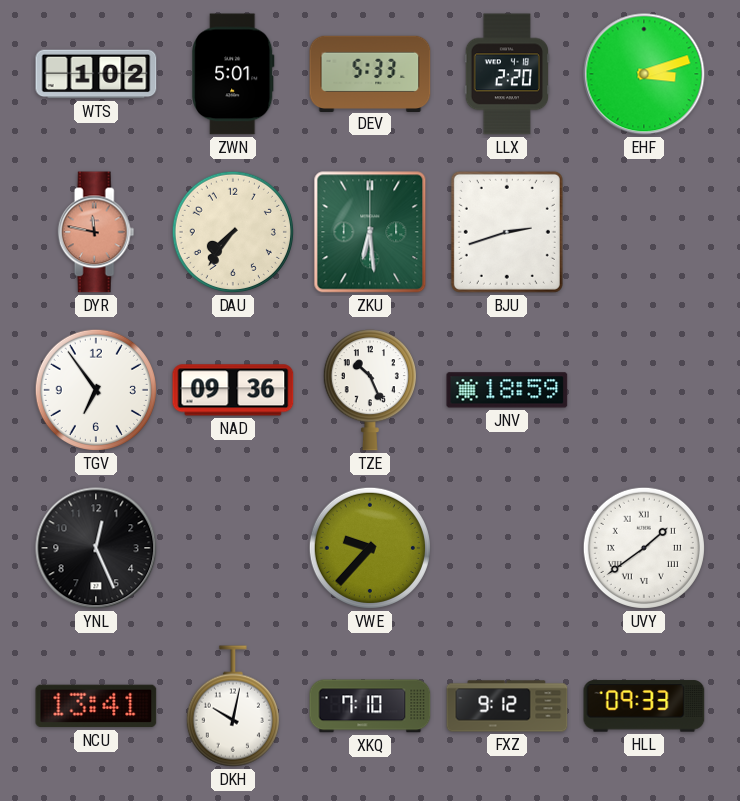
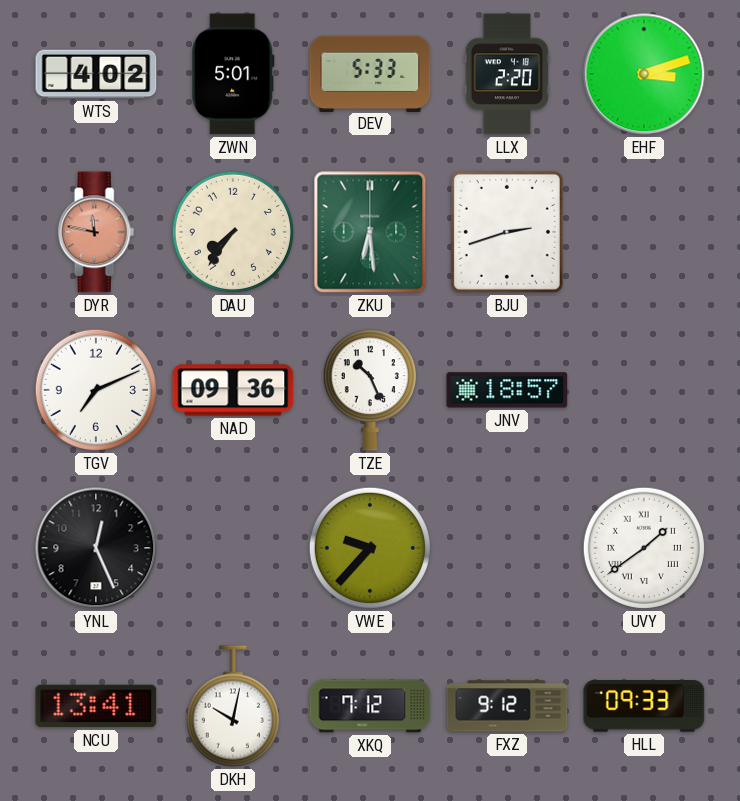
WTS: 1:02 -> 4:02 (96, 74)
TGV: 6:54 -> 7:11 (96, 390)
JNV: 18:59 -> 18:57 (507, 390)
XKQ: 7:10 -> 7:12 (370, 706)
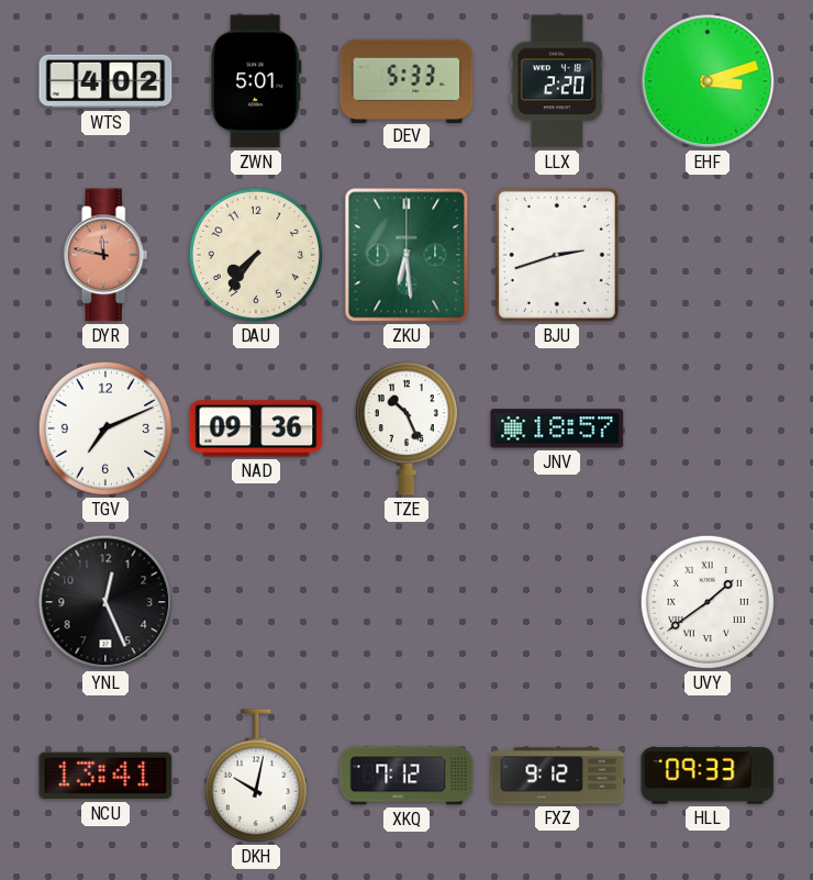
VWE: 9:37 -> none (370, 548)
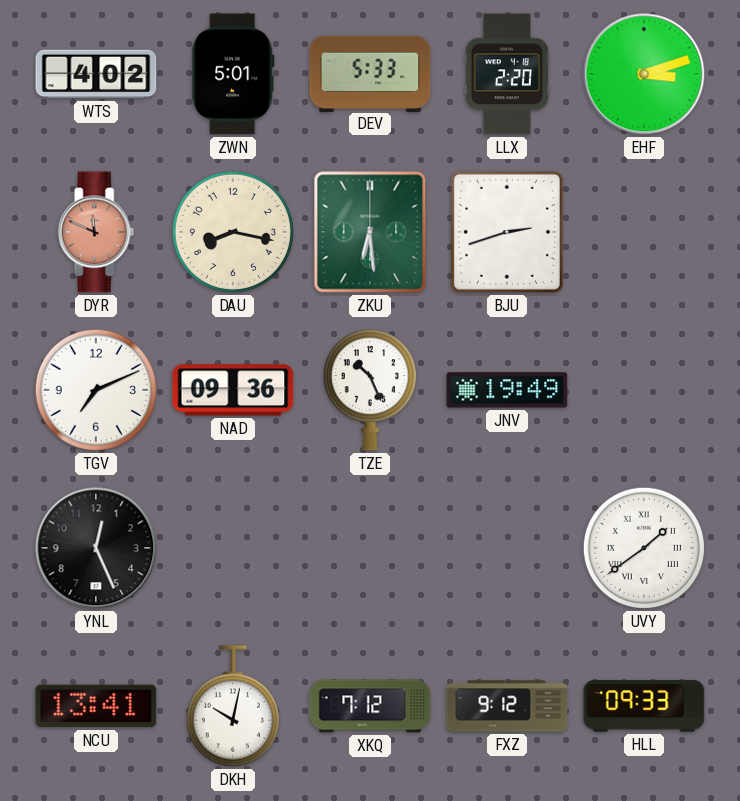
DYR: 11:47 -> 11:49 (96, 232)
DAU: 7:36 -> 8:17 (233, 232)
JNV: 18:57 -> 19:49 (507, 390)
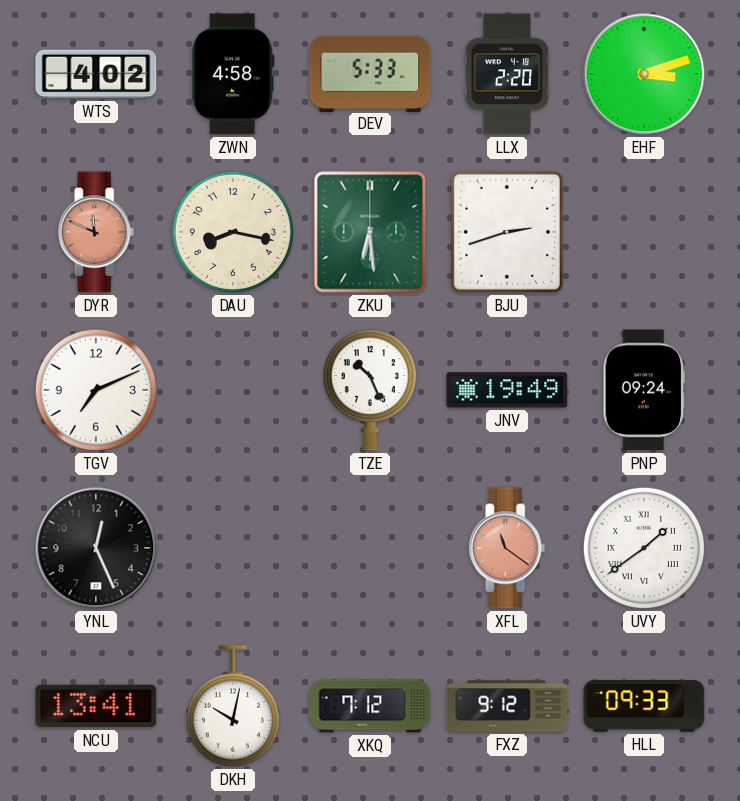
ZWN: 5:01 -> 4:58 (233, 74)
NAD: 09:36 -> none (233, 390)
PNP: none -> 09:24 (644, 390)
XFL: none -> 11:21 (507, 548)
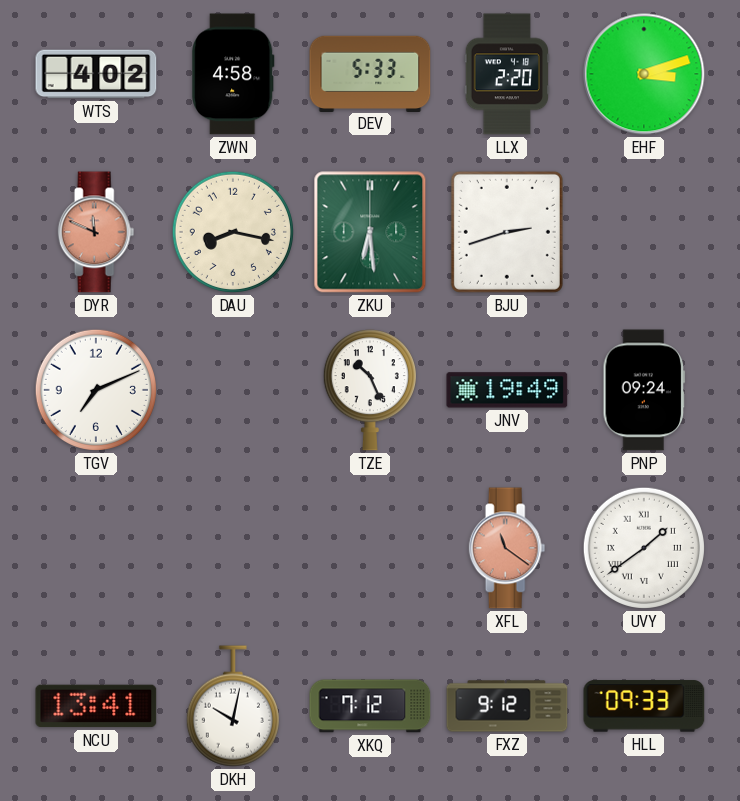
YNL: 12:26 -> none (96, 548)
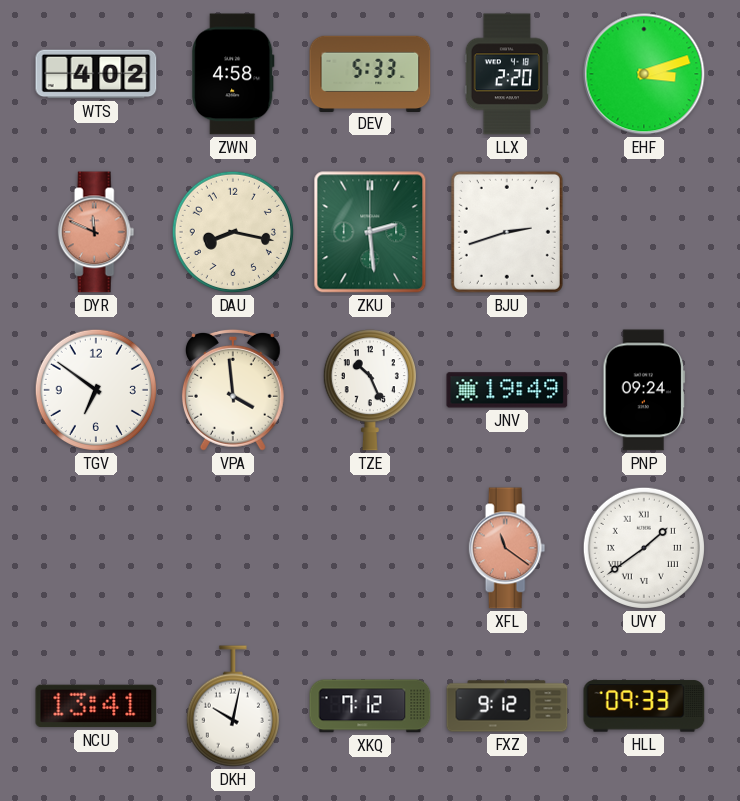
ZKU: 6:29 -> 2:29 (370, 232)
TGV: 7:11 -> 6:51 (96, 390)
VPA: none -> 3:59 (233, 390)
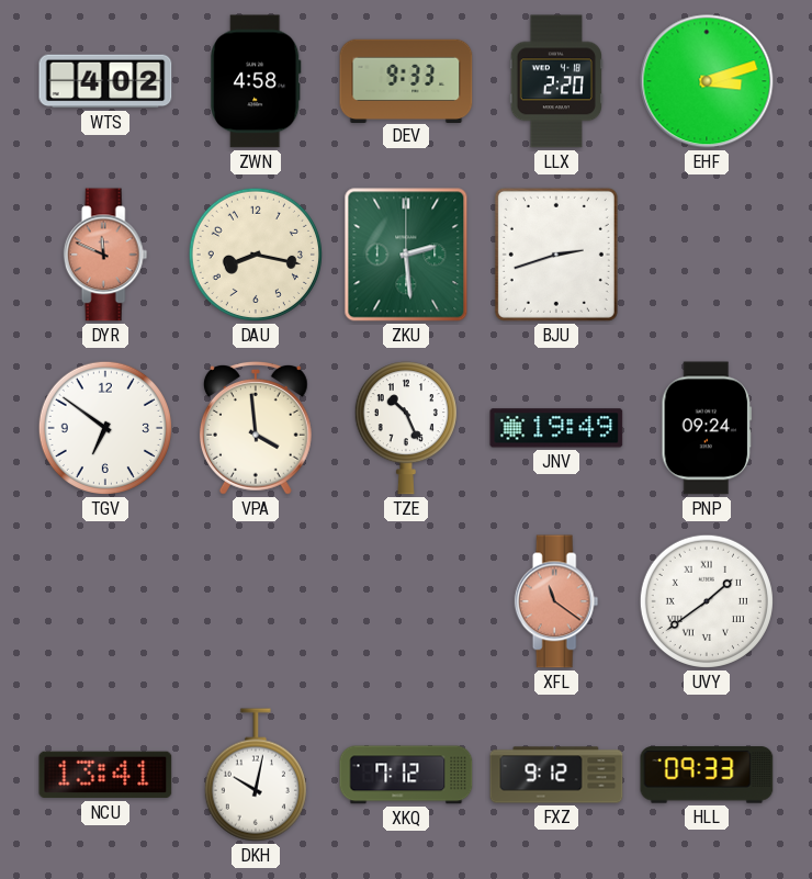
DEV: 5:33 -> 9:33 (406, 80)
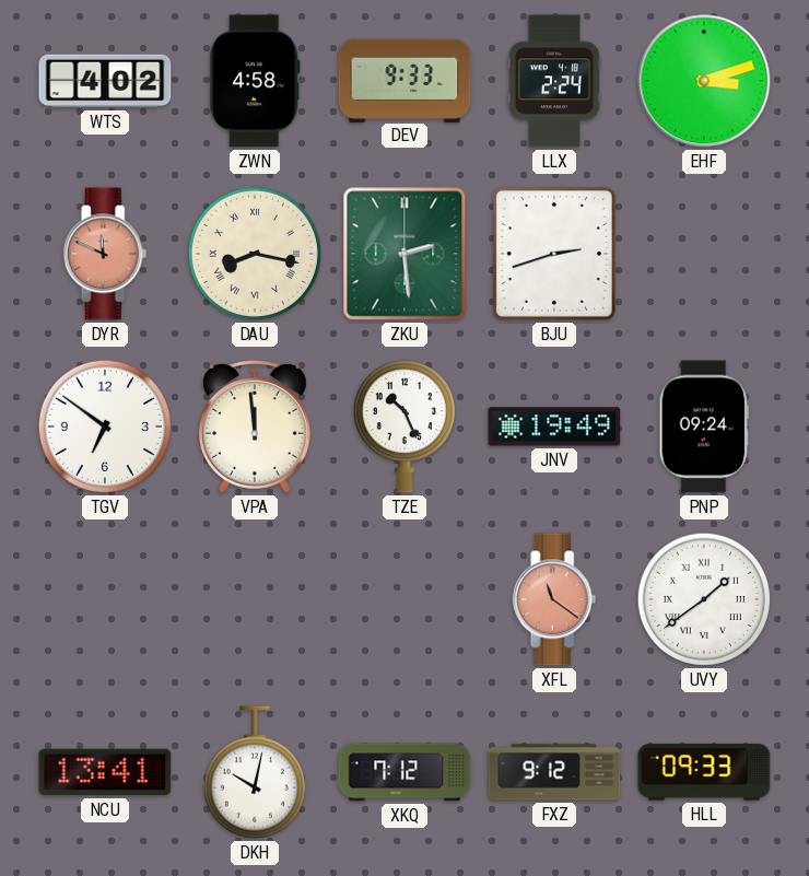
LLX: 2:20 -> 2:24 (553, 81)
DAU numerals: Arabic -> Roman (255, 254)
VPA: 3:59 -> 11:59 (255, 427)
